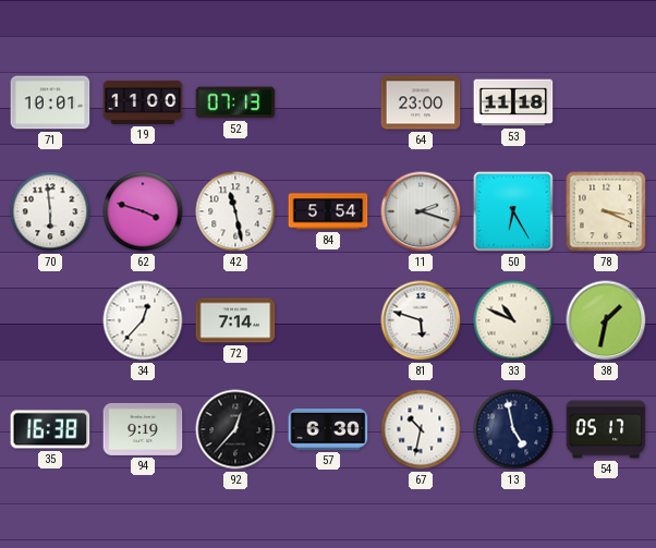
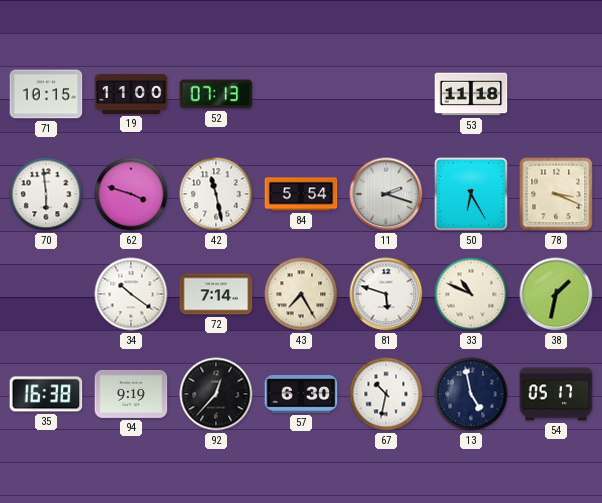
71: 10:01 -> 10:15 (46, 94)
64: 23:00 -> none (421, 102)
34: 12:37 -> 10:21 (131, 294)
43: none -> 7:25 (301, 294)
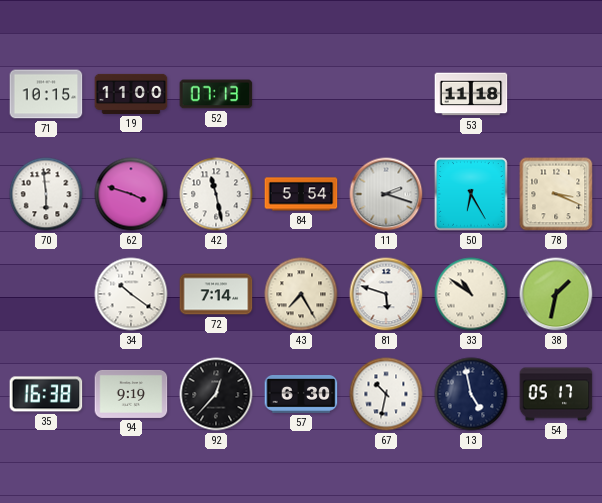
33: 10:49 -> 10:51 (471, 294)
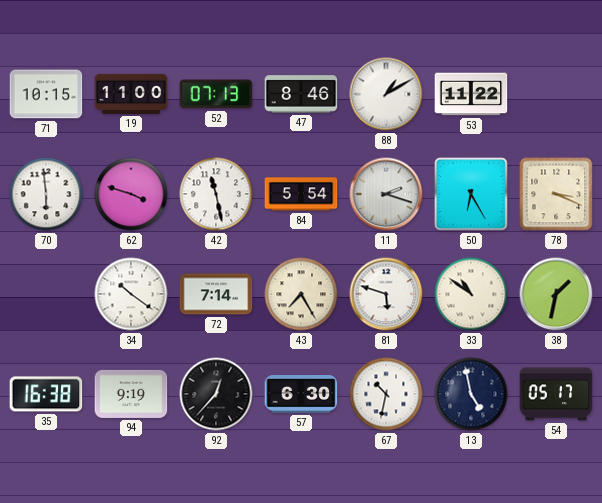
47: none -> 8:46 (301, 94)
88: none -> 1:10 (386, 94)
53: 11:18 -> 11:22 (471, 94)
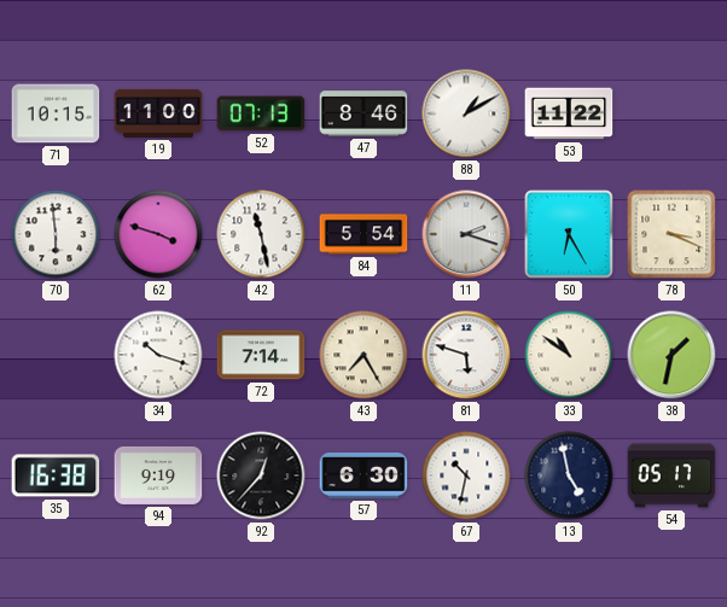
34: 10:21 -> 10:18 (158, 355)
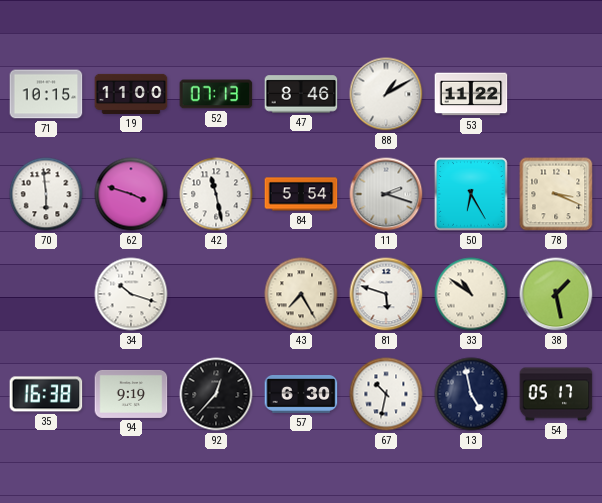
72: 7:14 -> none (261, 355)
38: 1:32 -> 1:28 (556, 294)
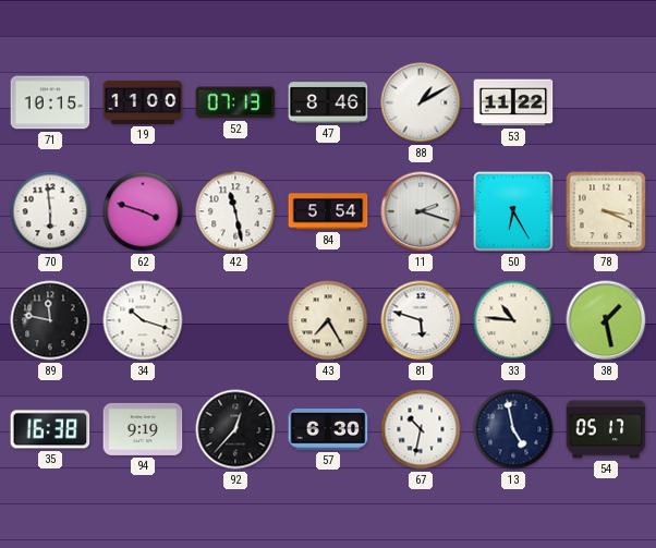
89: none -> 11:47 (50, 320)
33: 10:51 -> 10:46 (513, 320)
